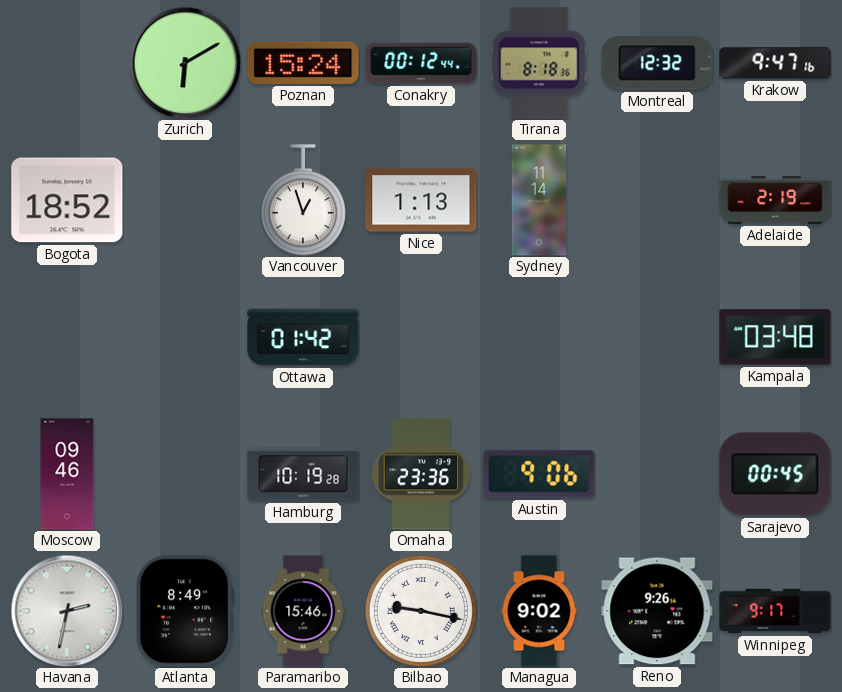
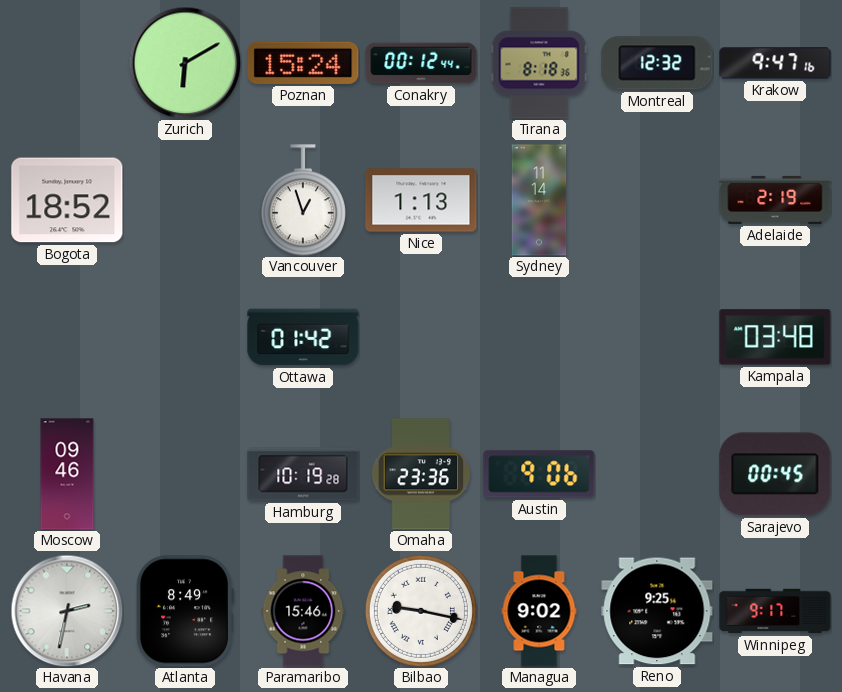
Reno: 9:26 -> 9:25 (657, 611)
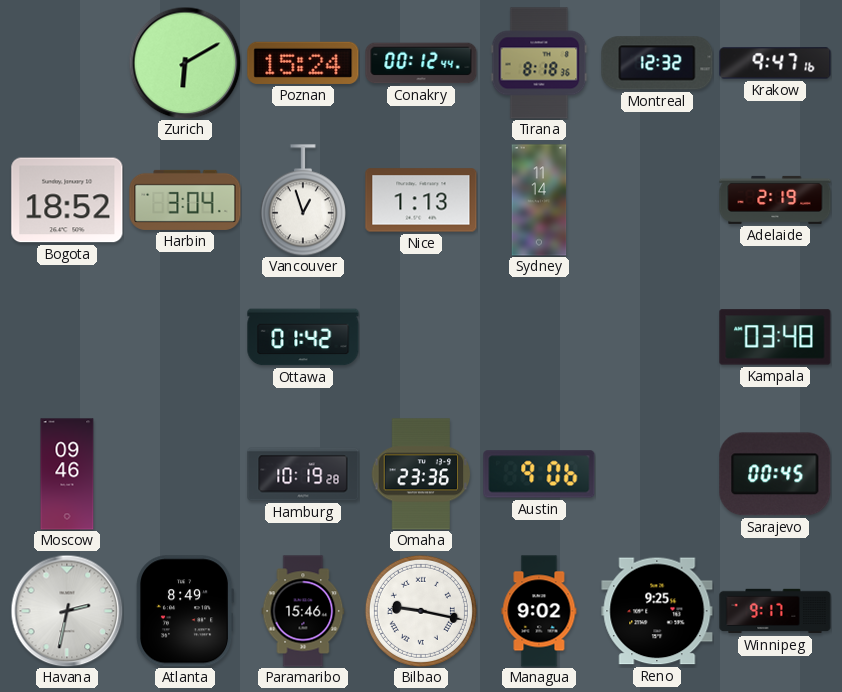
Harbin: none -> 3:04 (185, 200)
